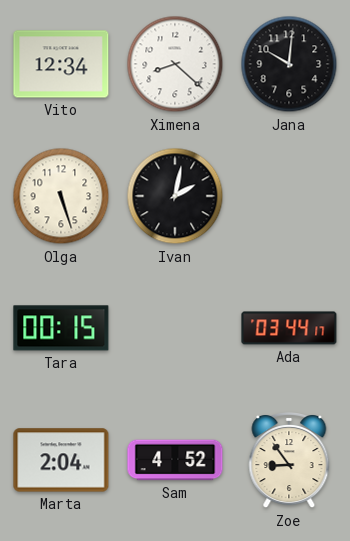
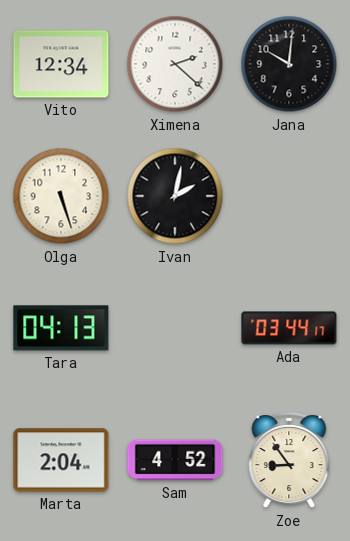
Ximena: 8:22 -> 2:22 (175, 64)
Tara: 00:15 -> 04:13 (61, 328)
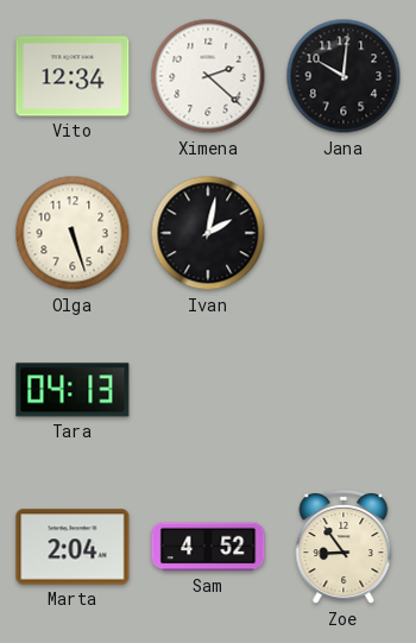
Ada: 03:44 -> none (289, 328)
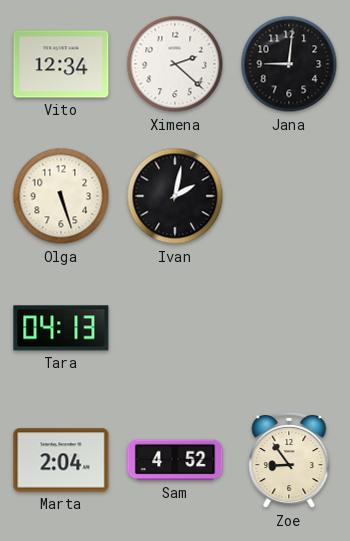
Jana: 10:01 -> 9:01 (289, 64)
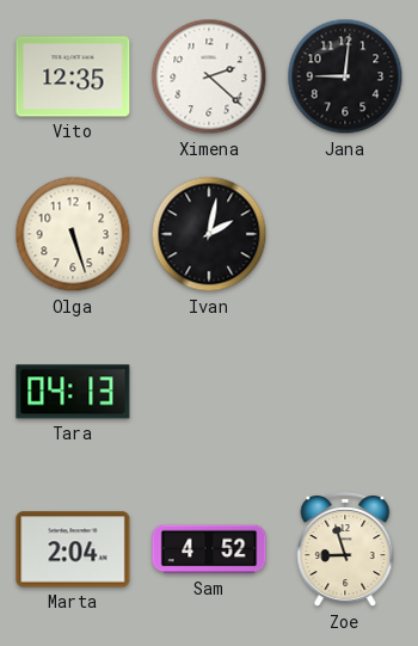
Vito: 12:34 -> 12:35 (73, 76)
Zoe: 8:54 -> 8:57 (345, 550)
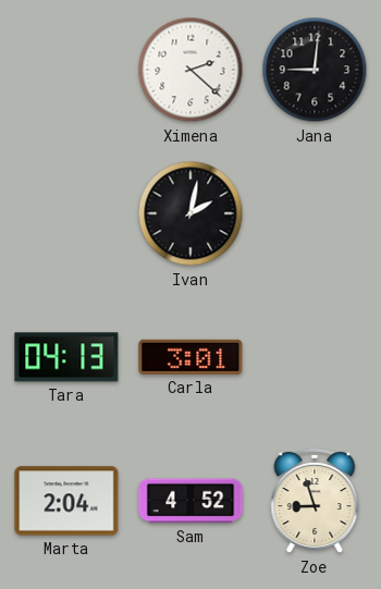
Vito: 12:35 -> none (73, 76)
Olga: 5:27 -> none (73, 234)
Carla: none -> 3:01 (190, 357)
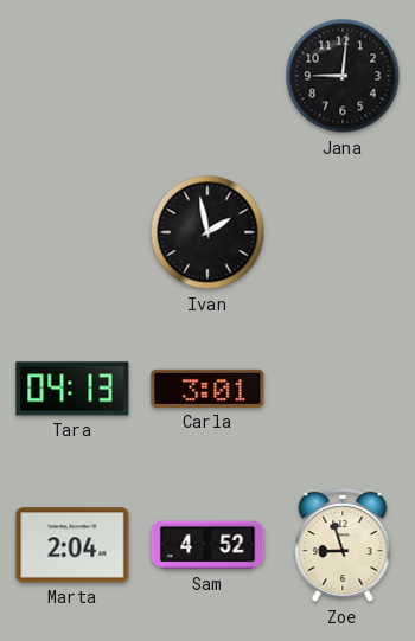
Ximena: 2:22 -> none (190, 70)
Ivan: 2:02 -> 1:58 (207, 232)
